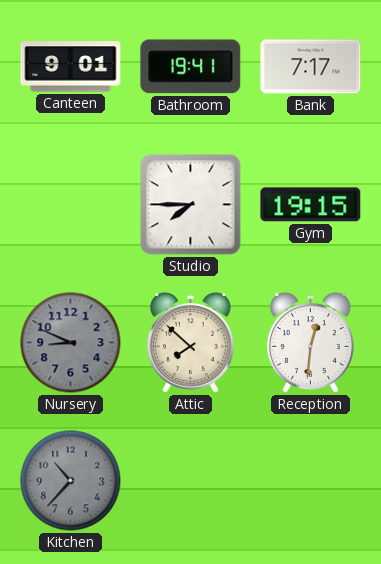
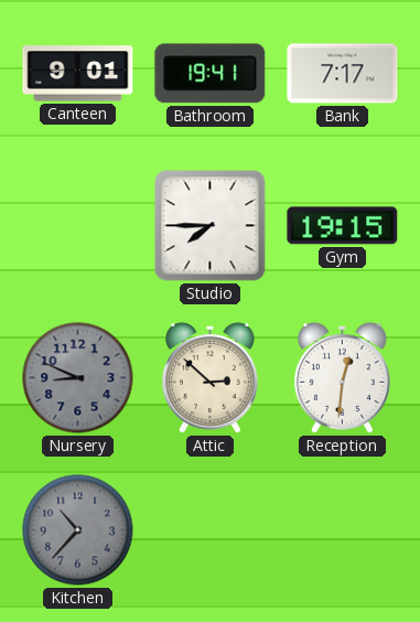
Attic: 7:52 -> 2:52 (209, 378)
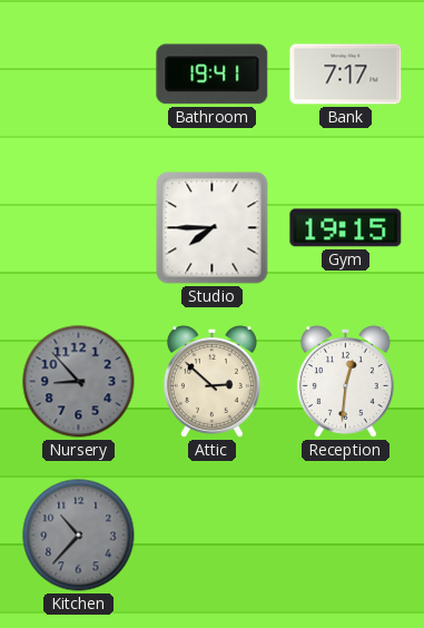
Canteen: 9:01 -> none (78, 74)
Nursery: 8:49 -> 8:53 (79, 382)
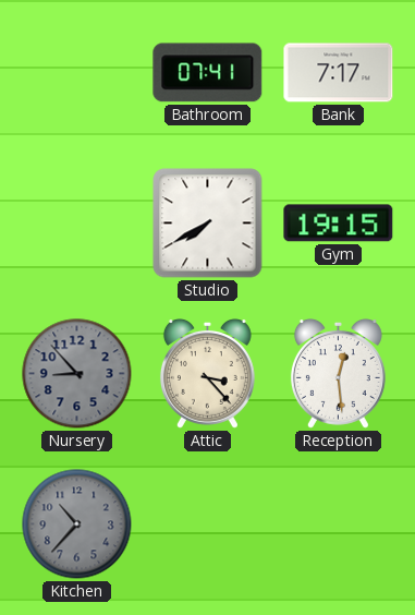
Bathroom: 19:41 -> 07:41 (208, 73)
Studio: 7:45 -> 7:40 (208, 224)
Attic: 2:52 -> 3:23 (207, 374)
Reception: 12:31 -> 12:29 (338, 374)
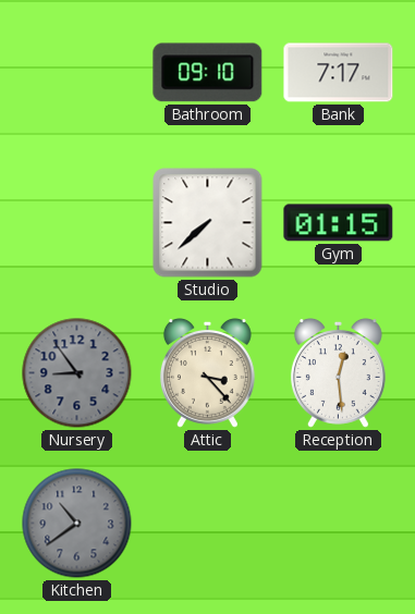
Bathroom: 07:41 -> 09:10 (208, 73)
Studio: 7:40 -> 7:38 (208, 223)
Gym: 19:15 -> 01:15 (339, 223)
Nursery: 8:53 -> 8:54 (77, 373)
Kitchen: 10:37 -> 10:39 (77, 524)
